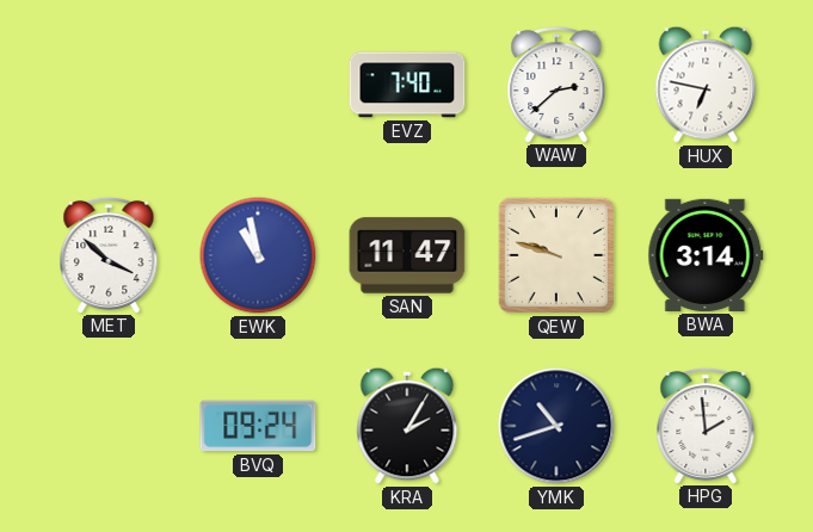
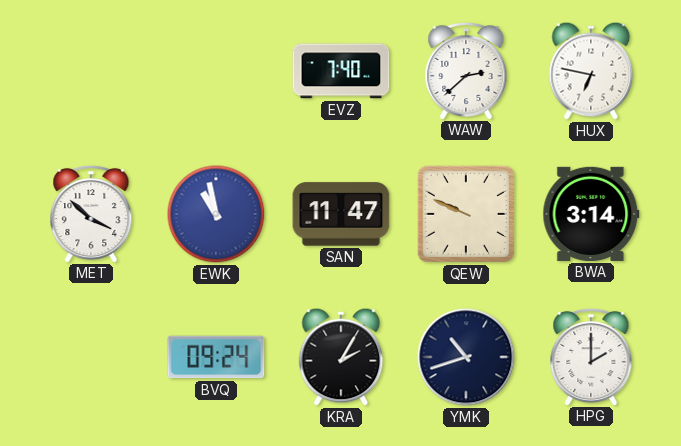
QEW: 9:48 -> 9:49 (466, 214)
HPG: 1:59 -> 2:00 (591, 356)
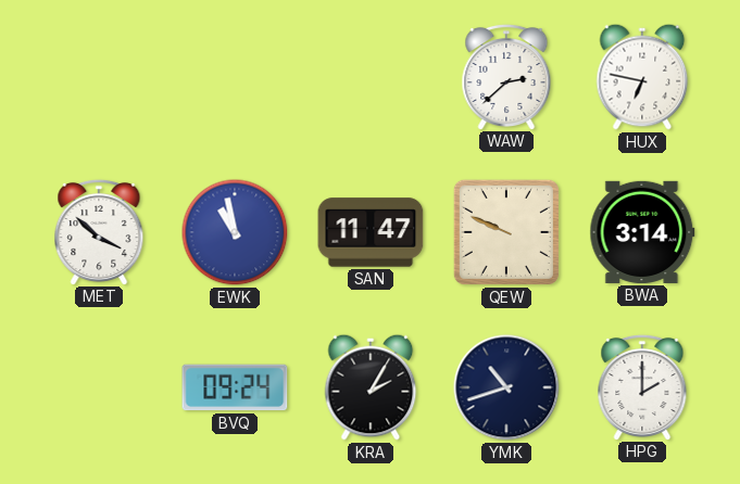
EVZ: 7:40 -> none (341, 71)
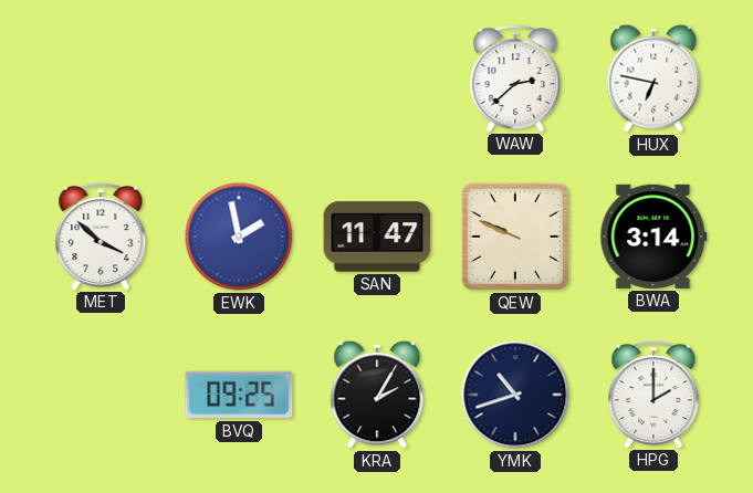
EWK: 10:58 -> 1:58 (239, 237)
BVQ: 09:24 -> 09:25 (239, 395)
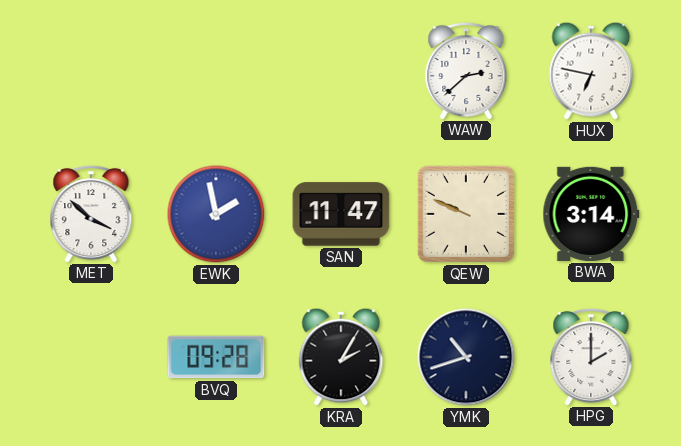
BVQ: 09:25 -> 09:28 (216, 357)
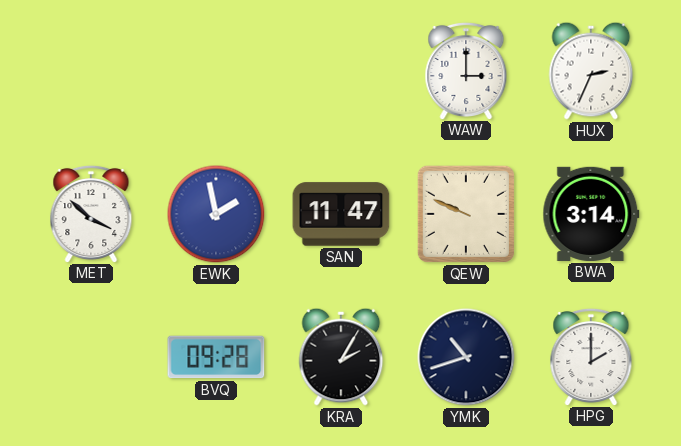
WAW: 2:38 -> 3:00 (466, 70)
HUX: 6:47 -> 2:34 (591, 71)
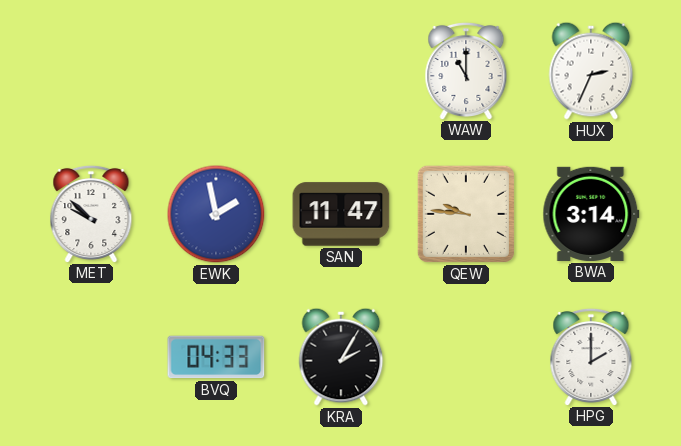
WAW: 3:00 -> 11:00 (466, 70)
MET: 3:52 -> 9:52 (91, 213)
QEW: 9:49 -> 9:46 (466, 214)
BVQ: 09:28 -> 04:33 (216, 357)
YMK: 10:42 -> none (466, 357)
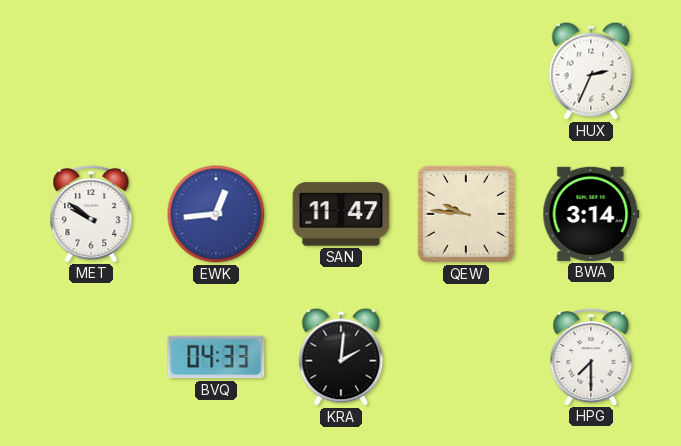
WAW: 11:00 -> none (466, 70)
MET: 9:52 -> 9:51 (91, 213)
EWK: 1:58 -> 12:44 (216, 214)
KRA: 2:05 -> 2:01 (341, 357)
HPG: 2:00 -> 7:30 (591, 356)
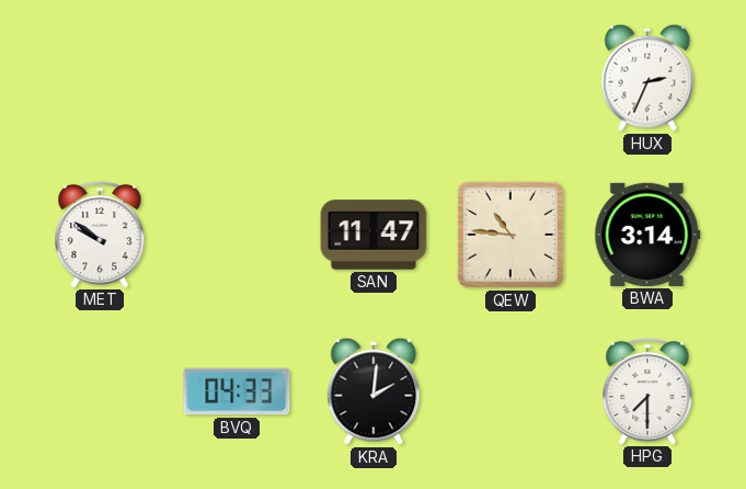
EWK: 12:44 -> none (216, 214)
QEW: 9:46 -> 10:46 (510, 235)
